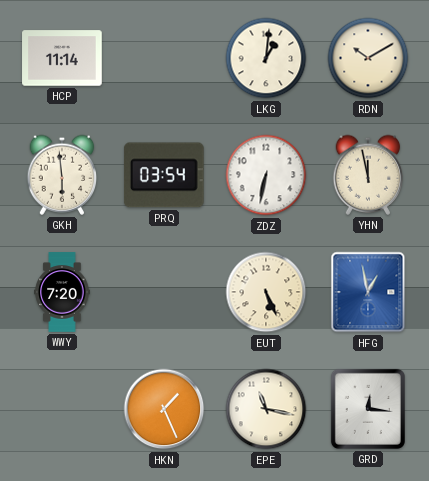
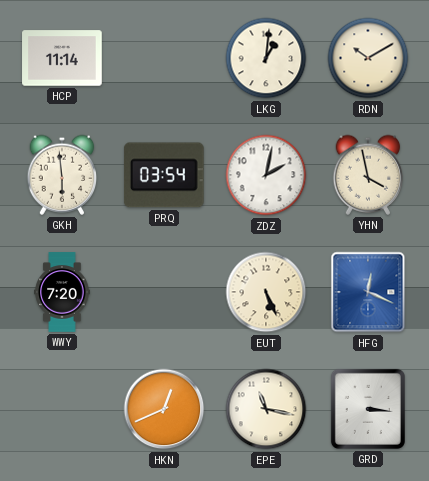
ZDZ: 6:32 -> 2:02 (266, 175)
YHN: 11:58 -> 3:58 (368, 175)
HFG: 12:58 -> 12:19 (368, 292)
HKN: 1:26 -> 12:41 (164, 409)
GRD: 12:16 -> 3:16 (368, 409)
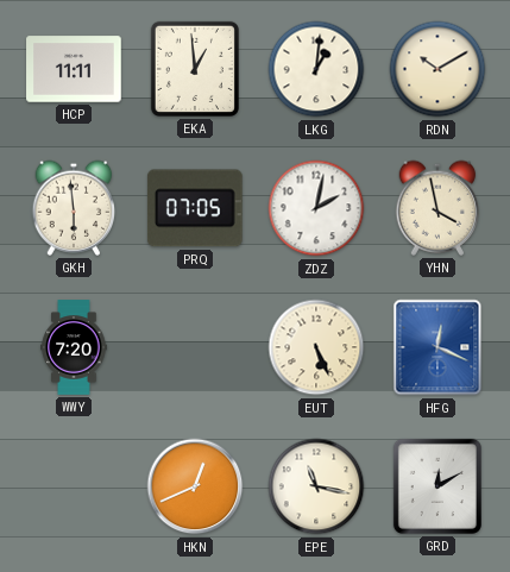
HCP: 11:14 -> 11:11 (74, 69)
EKA: none -> 12:59 (195, 69)
PRQ: 03:54 -> 07:05 (195, 208)
GRD: 3:16 -> 12:10 (437, 486)
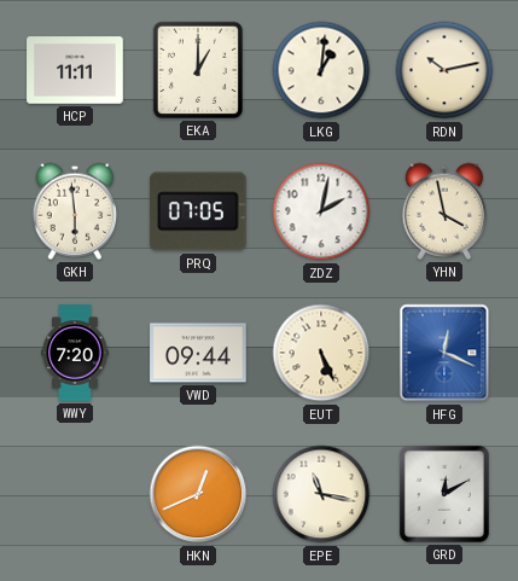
EKA: 12:59 -> 1:00 (198, 70)
RDN: 10:10 -> 10:13 (444, 70)
VWD: none -> 09:44 (198, 353)
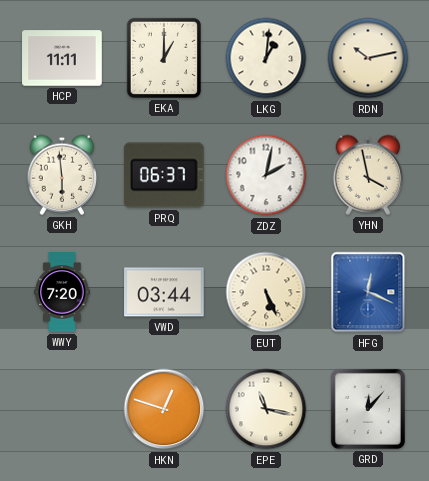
PRQ: 07:05 -> 06:37 (164, 175)
VWD: 09:44 -> 03:44 (164, 292)
HKN: 12:41 -> 12:48 (164, 409)
GRD: 12:10 -> 12:07 (368, 409)
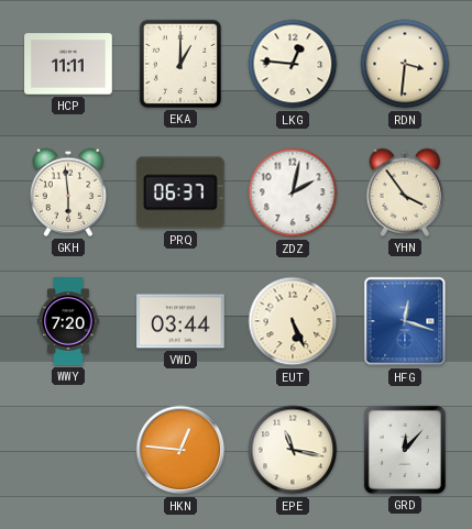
LKG: 1:01 -> 12:46 (293, 64)
RDN: 10:13 -> 3:31 (405, 64)
YHN: 3:58 -> 3:54 (405, 192)
HFG: 12:19 -> 12:18 (405, 321)
HKN: 12:48 -> 12:46 (180, 450)
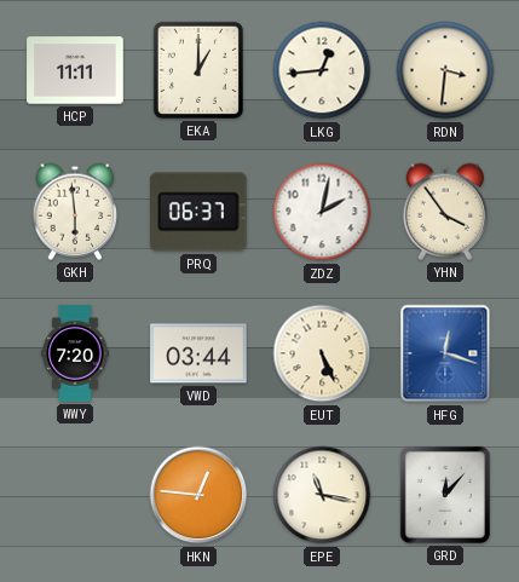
LKG: 12:46 -> 12:44 (322, 70)
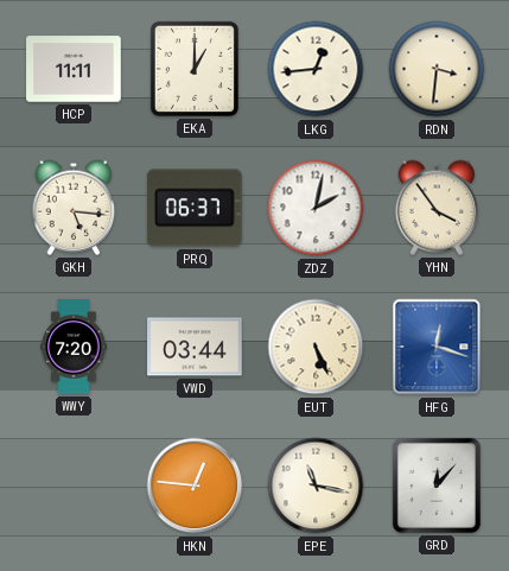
GKH: 5:59 -> 5:16 (74, 208)
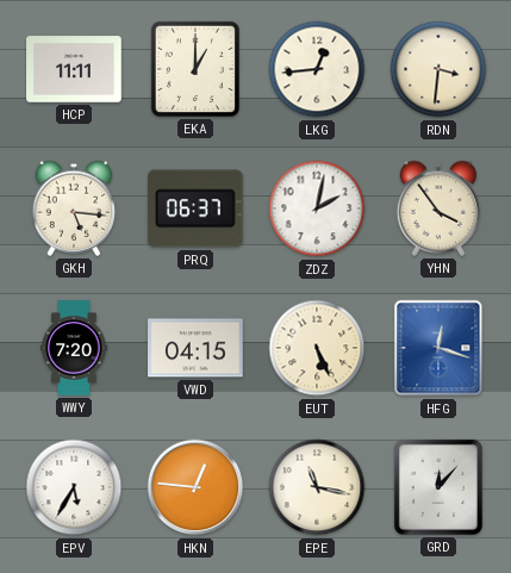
VWD: 03:44 -> 04:15 (195, 348)
EPV: none -> 5:35 (74, 487)
